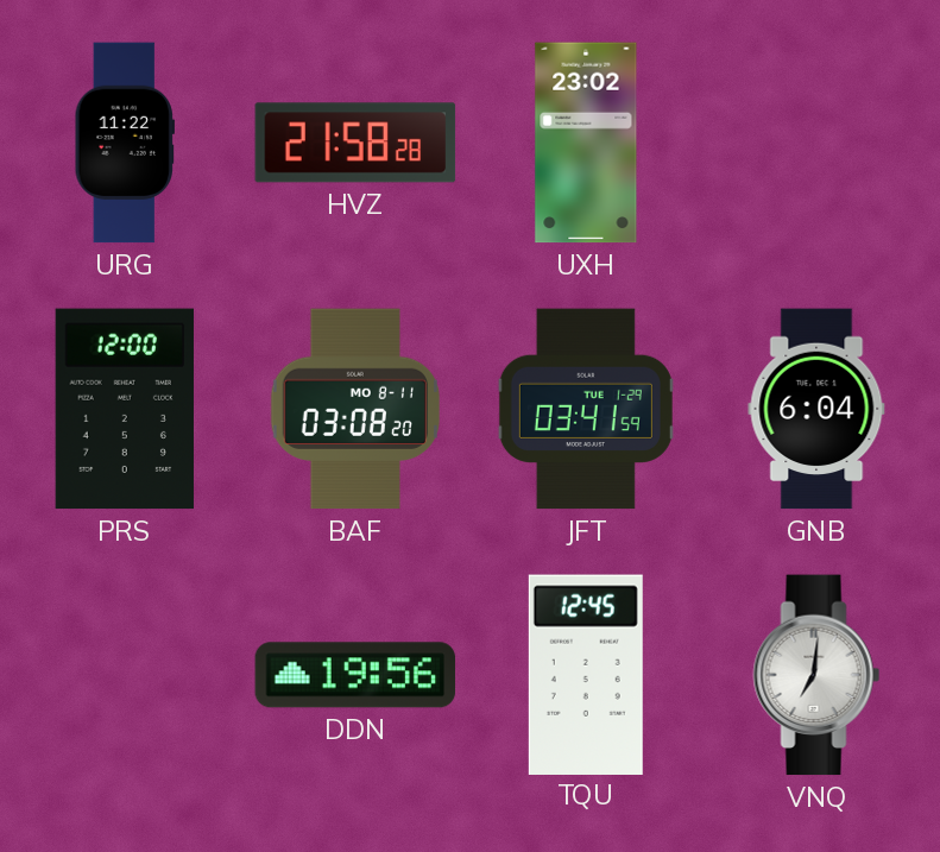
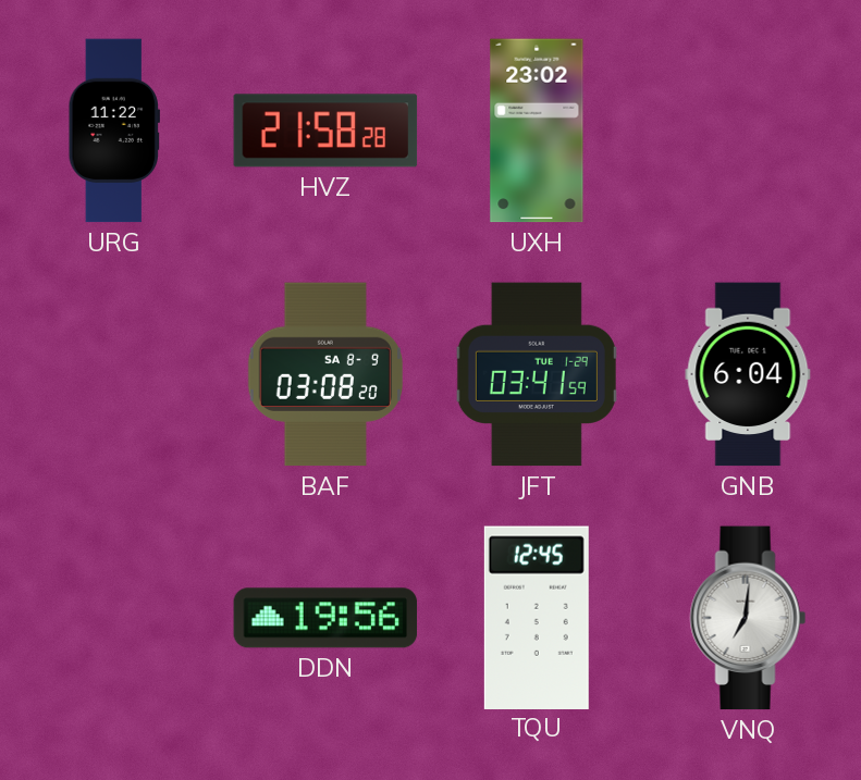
PRS: 12:00 -> none (125, 409)
BAF date: MO 8-11 -> SA 8-9 (325, 374)
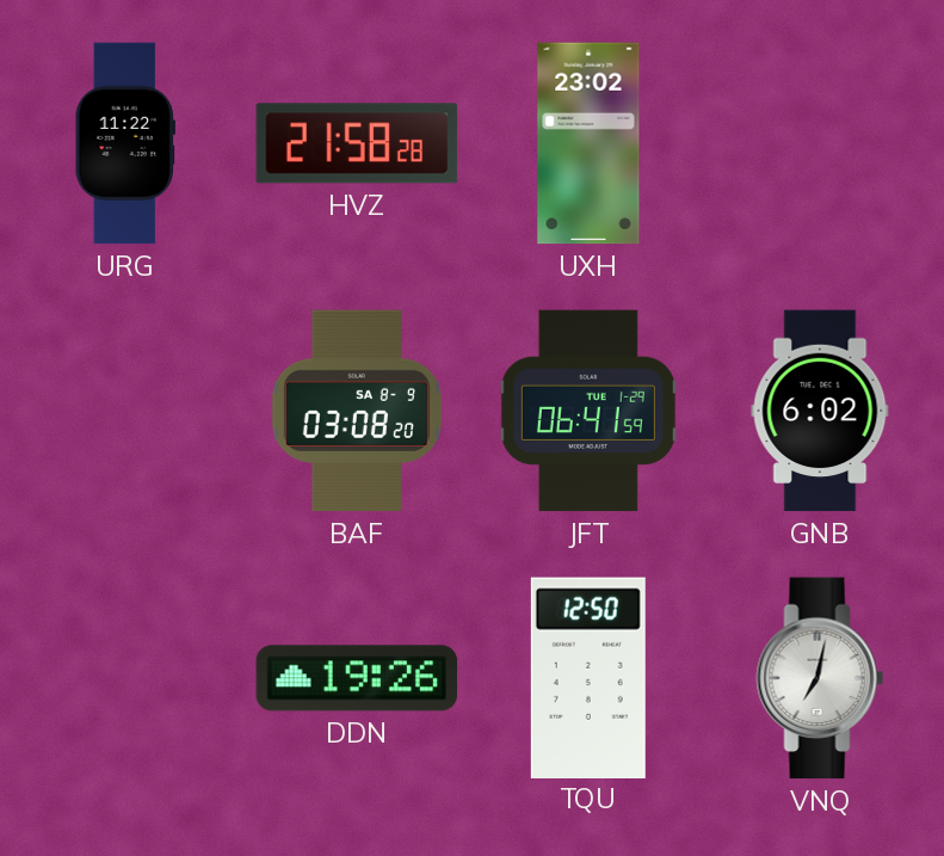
JFT: 03:41 -> 06:41 (588, 411)
GNB: 6:04 -> 6:02 (820, 411)
DDN: 19:56 -> 19:26 (357, 678)
TQU: 12:45 -> 12:50 (588, 677)
VNQ: 7:01 -> 7:02 (820, 678)
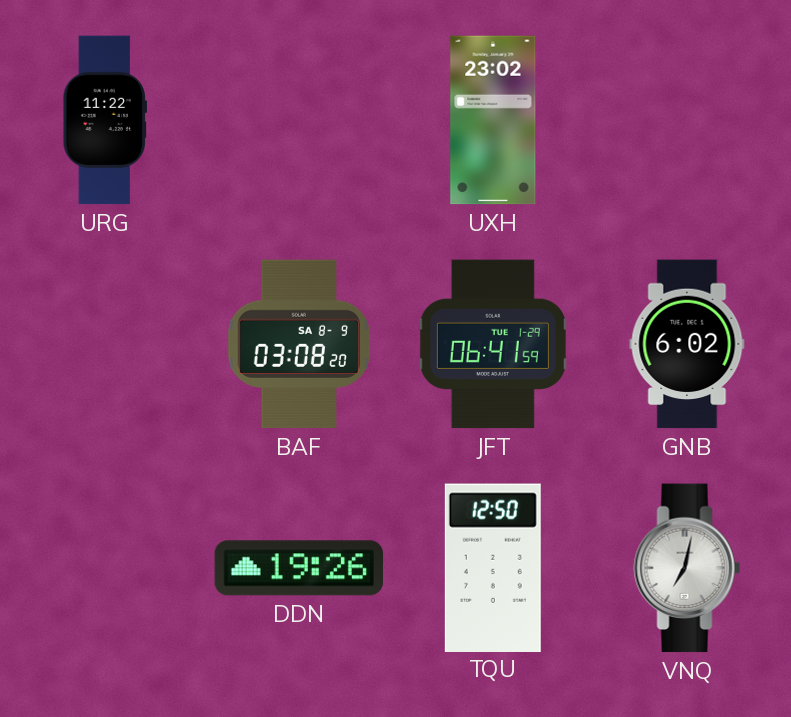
HVZ: 21:58 -> none (357, 143)
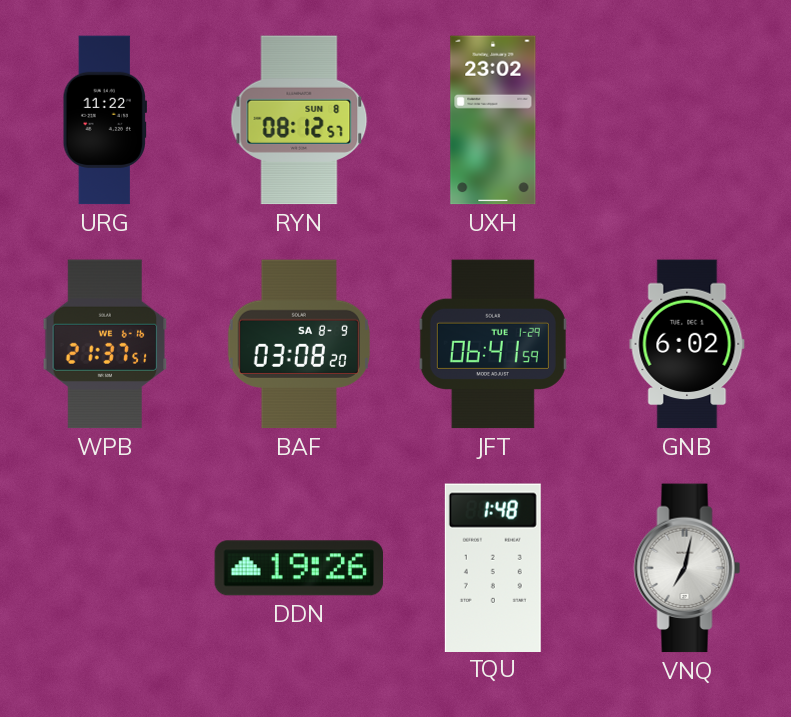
RYN: none -> 08:12 (299, 120)
WPB: none -> 21:37 (105, 344)
TQU: 12:50 -> 1:48 (493, 567)
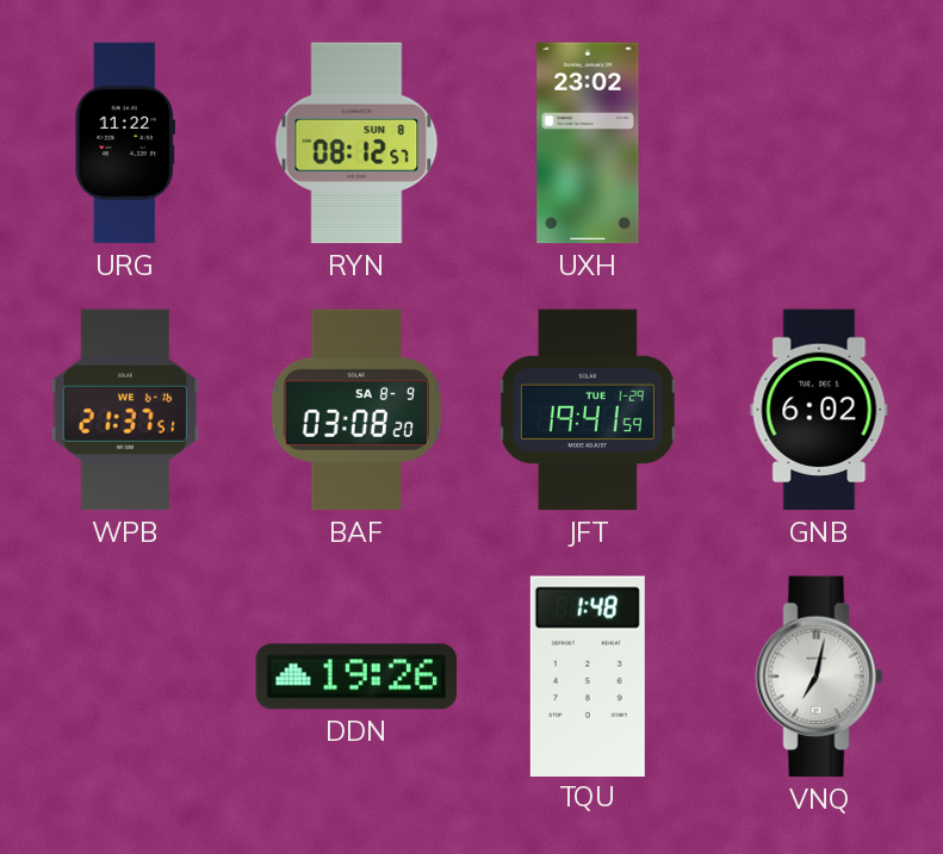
JFT: 06:41 -> 19:41 (588, 410)
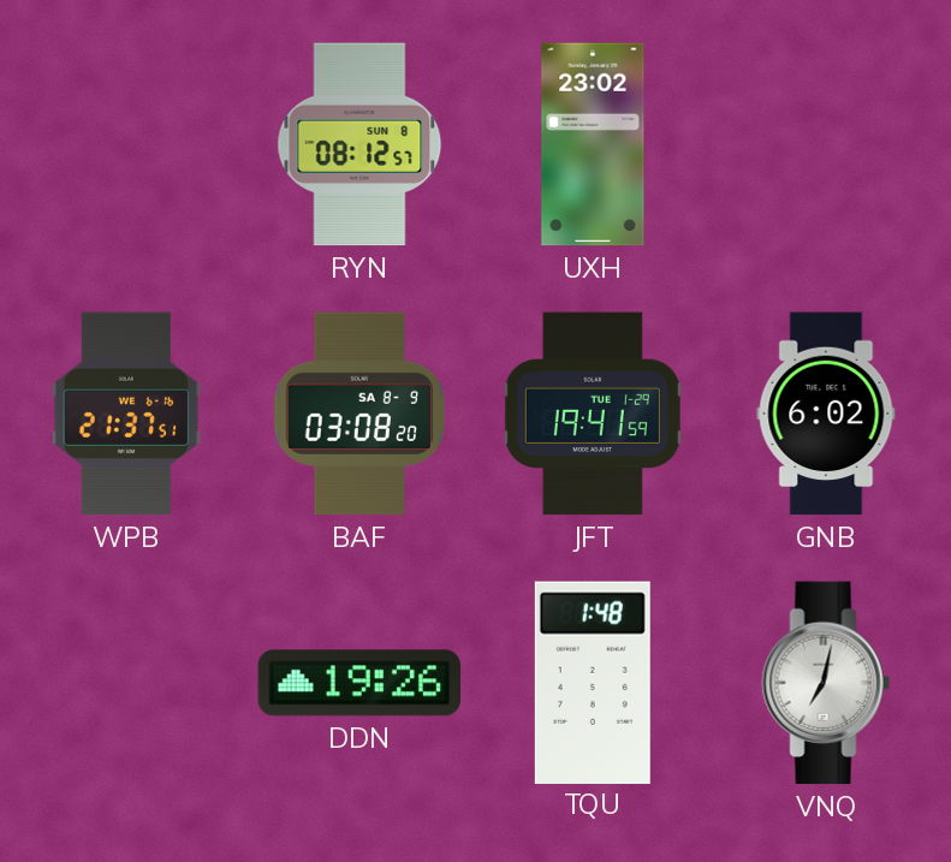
URG: 11:22 -> none (124, 143)
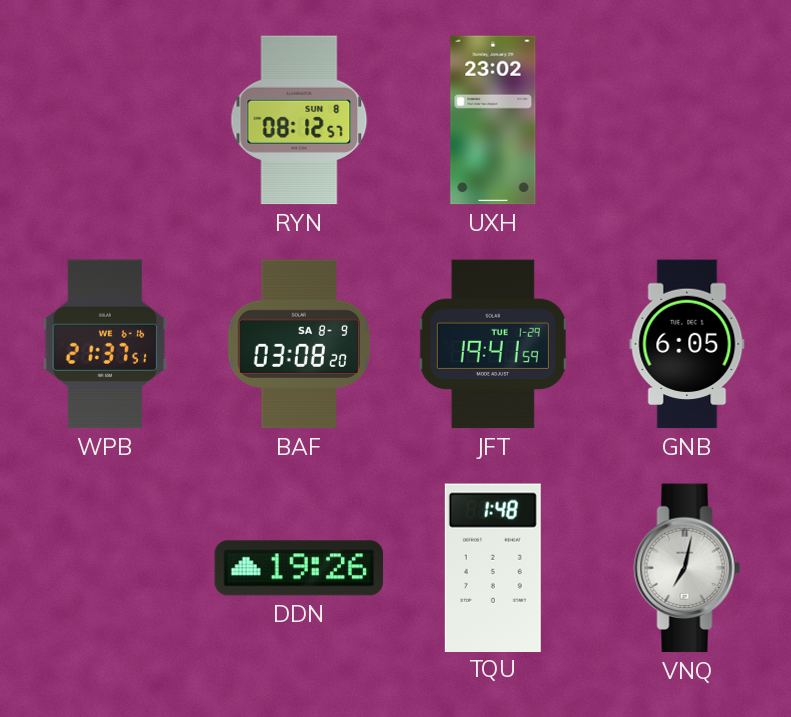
GNB: 6:02 -> 6:05 (687, 344)
